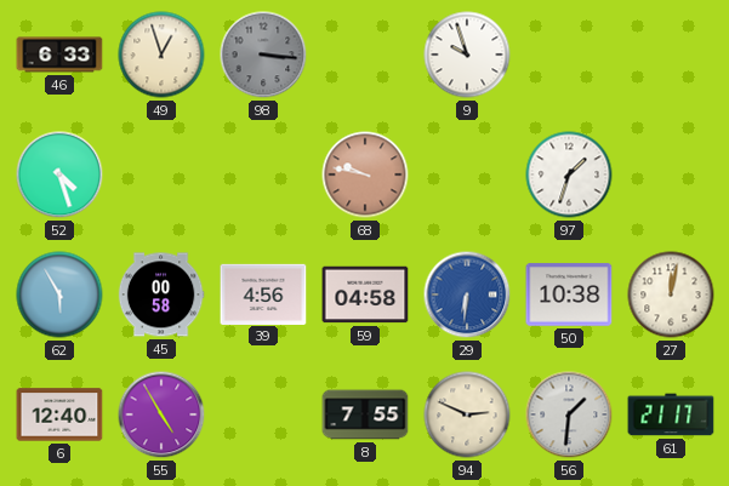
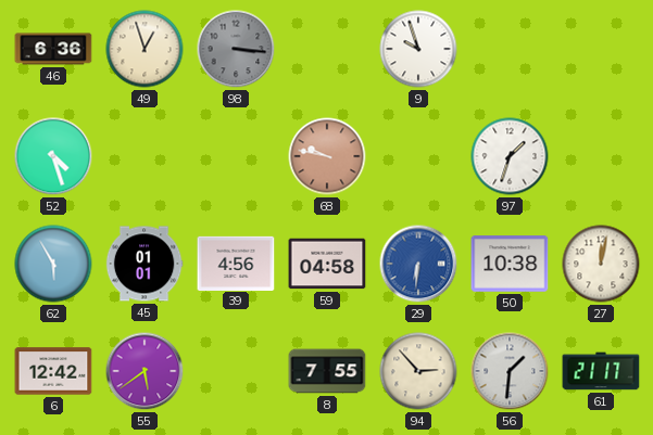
46: 6:33 -> 6:36 (53, 49)
45: 00:58 -> 01:01 (145, 264)
6: 12:40 -> 12:42 (53, 371)
55: 4:55 -> 5:39 (145, 371)
94: 2:49 -> 2:53 (418, 371)
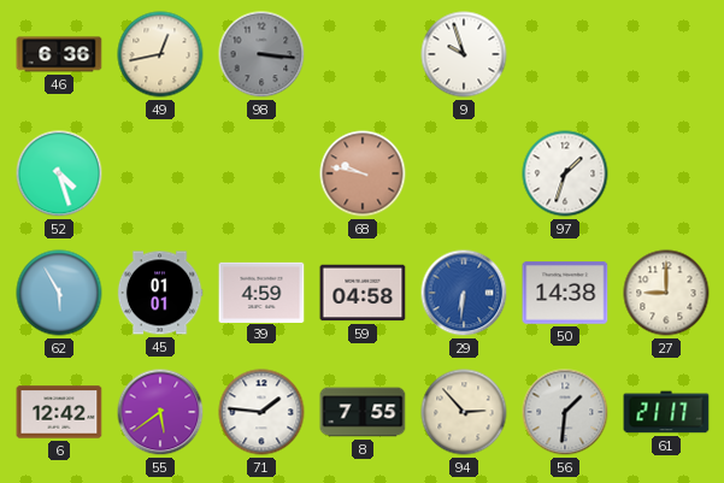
49: 12:57 -> 12:43 (160, 54)
39: 4:56 -> 4:59 (261, 291)
50: 10:38 -> 14:38 (565, 293)
27: 12:02 -> 9:00 (666, 293)
71: none -> 1:46 (261, 412)
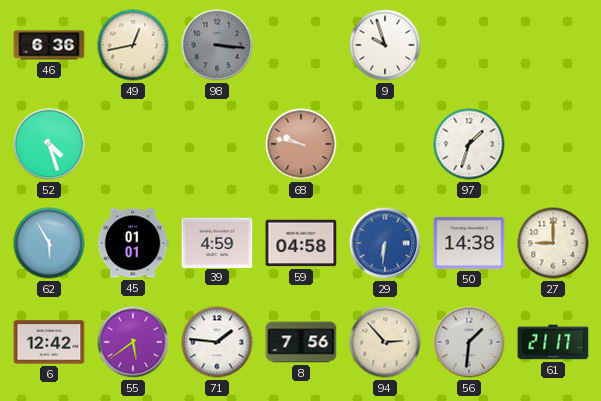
8: 7:55 -> 7:56 (301, 342)
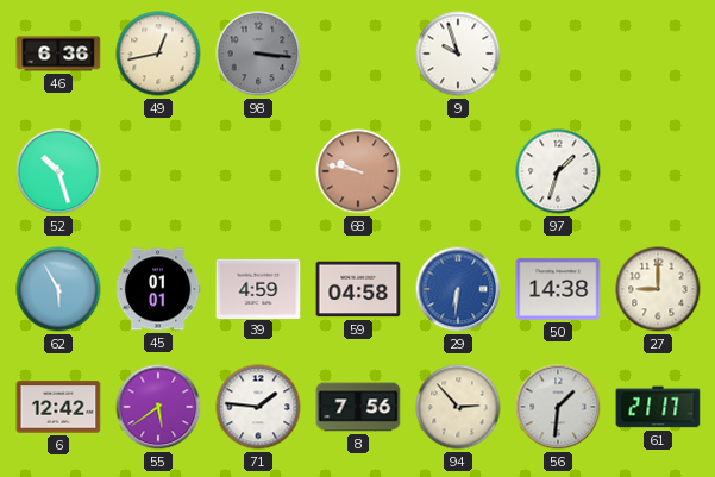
52: 4:27 -> 10:27 (58, 171)
